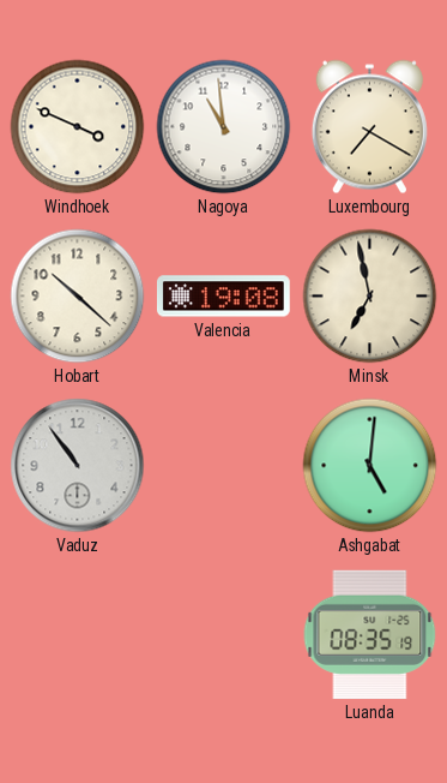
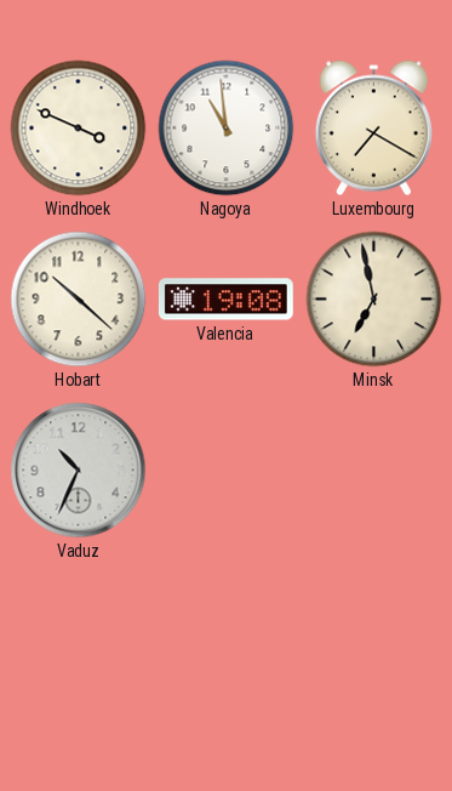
Vaduz: 10:54 -> 10:34 (79, 471)
Ashgabat: 5:01 -> none (370, 466)
Luanda: 08:35 -> none (370, 634)
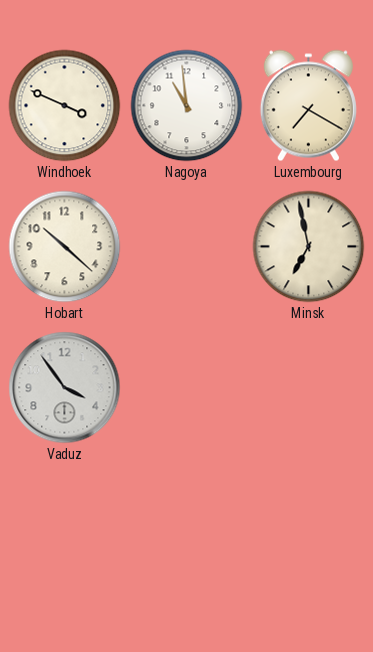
Valencia: 19:08 -> none (225, 300)
Vaduz: 10:34 -> 3:54 (65, 388)
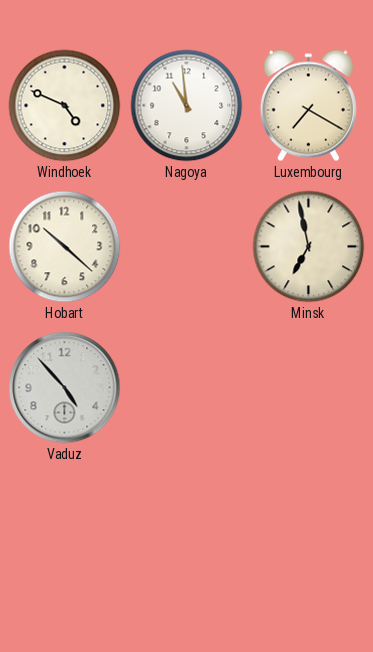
Windhoek: 3:49 -> 4:49 (65, 106)
Vaduz: 3:54 -> 4:53 (65, 388)
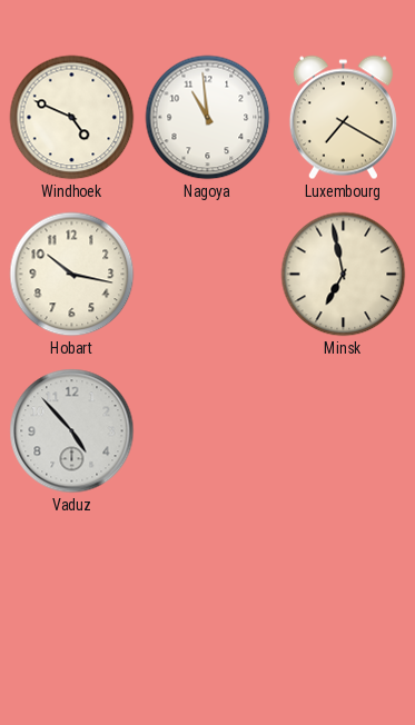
Hobart: 10:22 -> 10:17 (72, 275)
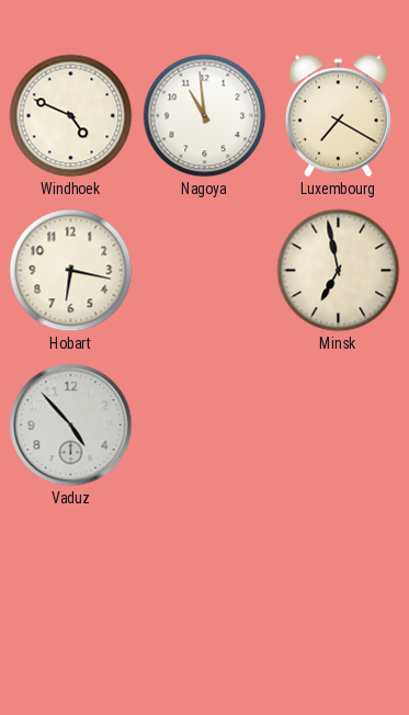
Hobart: 10:17 -> 6:17 (71, 271)
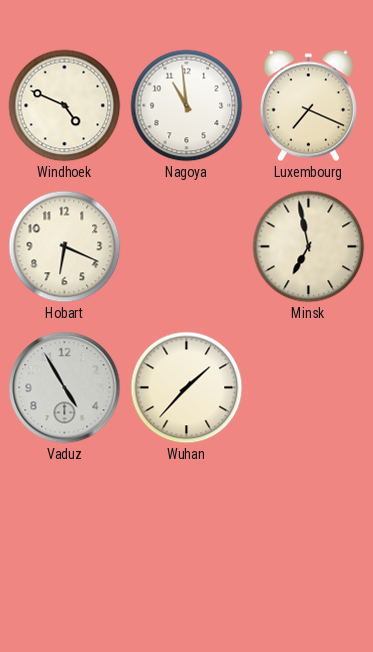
Luxembourg: 7:20 -> 7:19 (308, 106)
Hobart: 6:17 -> 6:19 (65, 247)
Vaduz: 4:53 -> 4:55 (65, 388)
Wuhan: none -> 1:37 (187, 388)
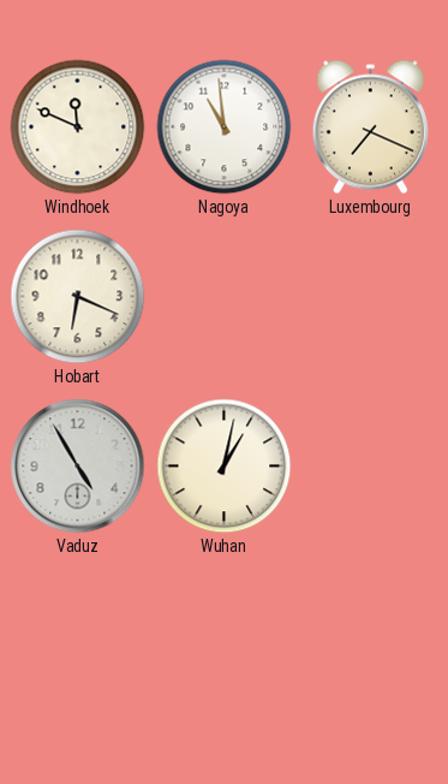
Windhoek: 4:49 -> 11:49 (78, 127)
Minsk: 6:58 -> none (309, 247)
Wuhan: 1:37 -> 1:02 (225, 467)
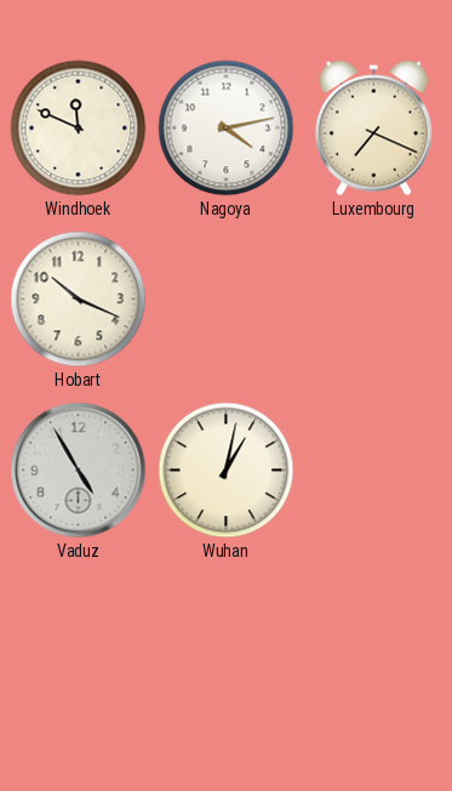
Nagoya: 10:59 -> 4:13 (227, 129)
Hobart: 6:19 -> 10:19 (79, 300)
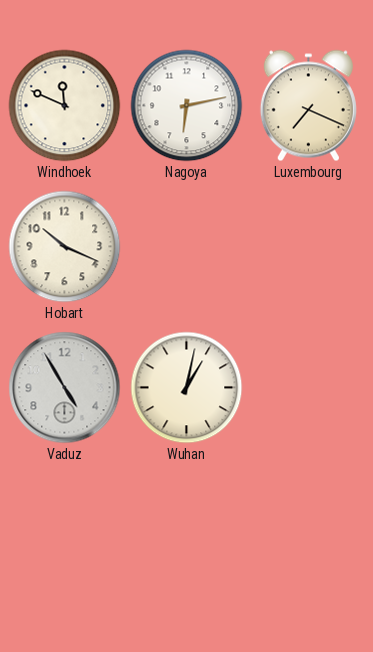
Nagoya: 4:13 -> 6:13 (187, 106)
